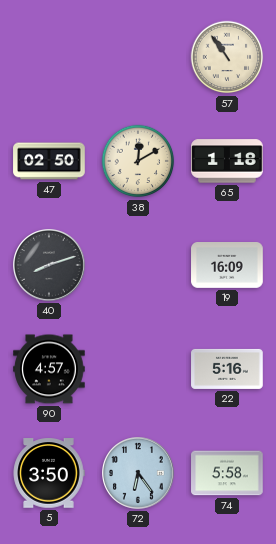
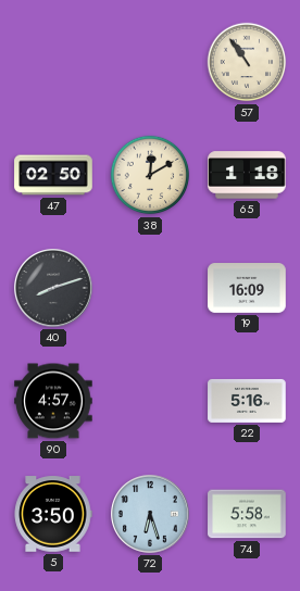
72: 6:24 -> 6:27 (151, 515)
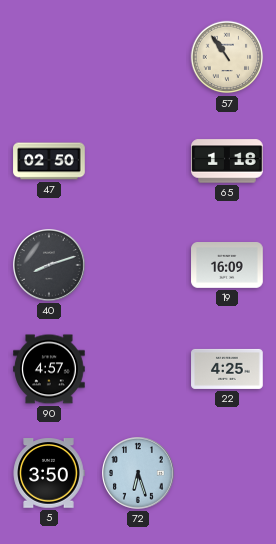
38: 12:10 -> none (150, 175)
22: 5:16 -> 4:25 (227, 369)
74: 5:58 -> none (247, 514)
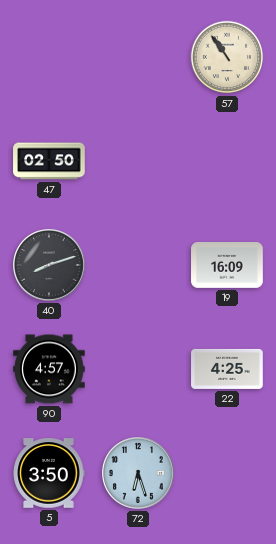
65: 1:18 -> none (227, 161)
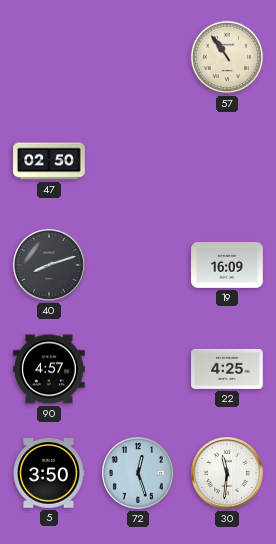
72: 6:27 -> 12:27 (139, 474)
30: none -> 11:31 (228, 474)
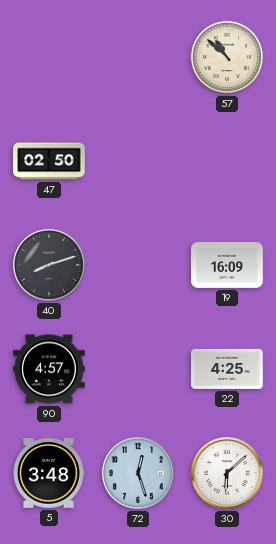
57: 10:54 -> 10:52 (227, 57)
5: 3:50 -> 3:48 (49, 473)
30: 11:31 -> 6:08 (228, 474)
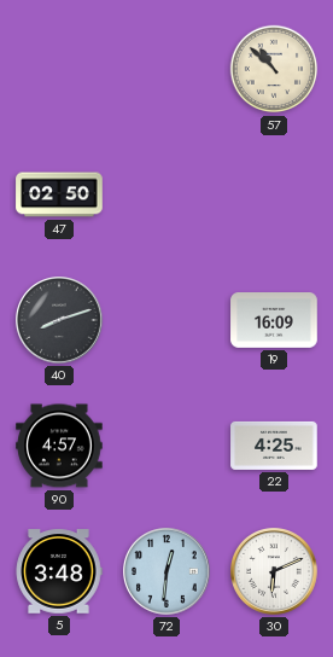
72: 12:27 -> 12:31 (168, 572)
30: 6:08 -> 6:11 (275, 572)
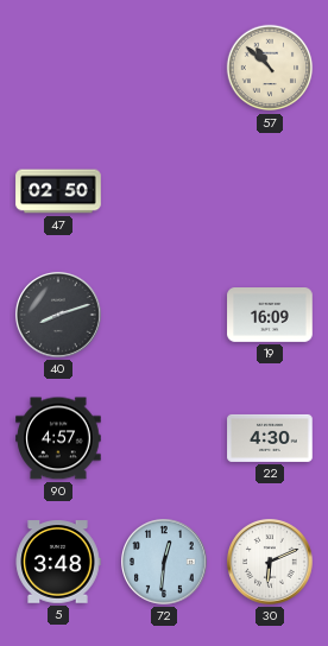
22: 4:25 -> 4:30 (270, 438)
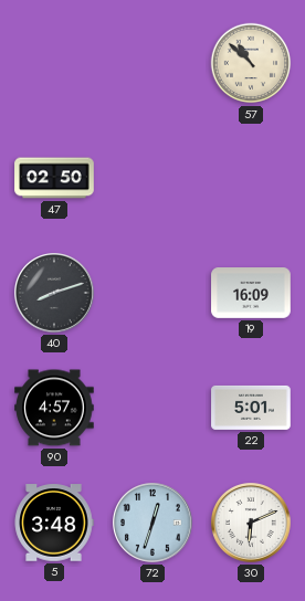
22: 4:30 -> 5:01 (251, 408)
72: 12:31 -> 12:33 (154, 524)
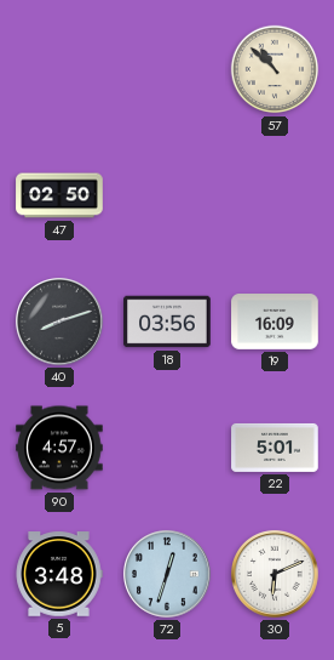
18: none -> 03:56 (167, 322)
